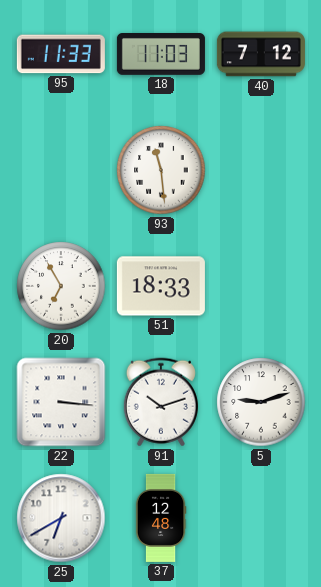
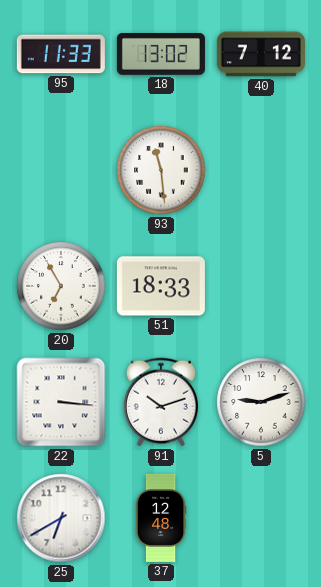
18: 11:03 -> 13:02 (161, 55)
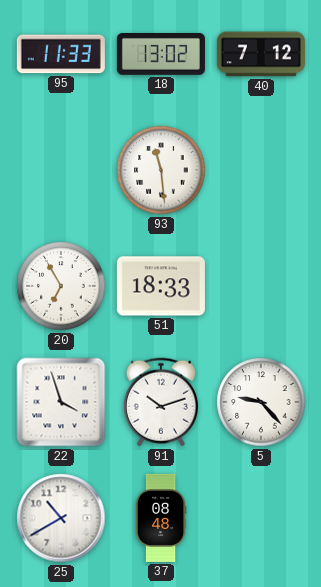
22: 3:16 -> 3:57 (61, 402)
5: 9:12 -> 9:23 (261, 402)
25: 6:40 -> 10:40 (61, 518)
37: 12:48 -> 08:48 (161, 518)
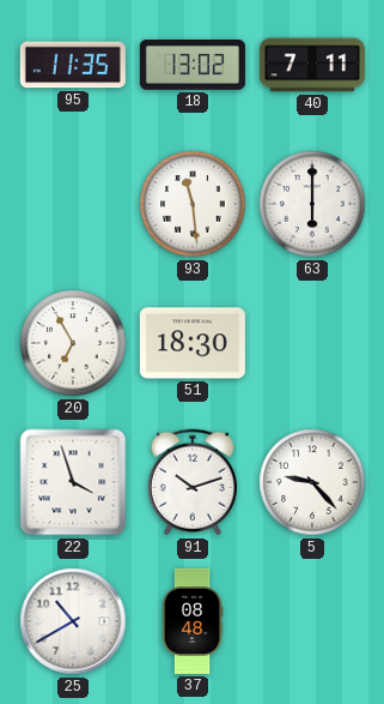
95: 11:33 -> 11:35 (73, 65)
40: 7:12 -> 7:11 (312, 65)
63: none -> 6:00 (312, 204)
51: 18:33 -> 18:30 (193, 343)
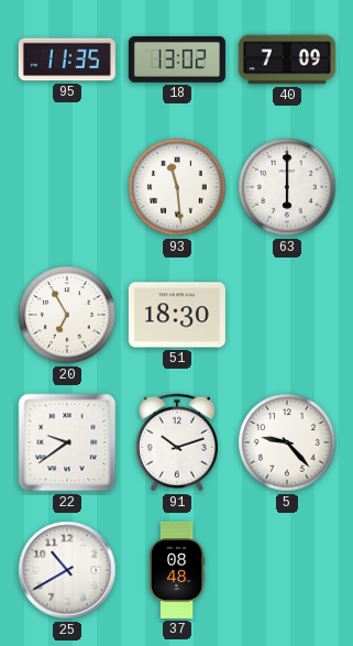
40: 7:11 -> 7:09 (287, 59)
22: 3:57 -> 9:39 (67, 442)
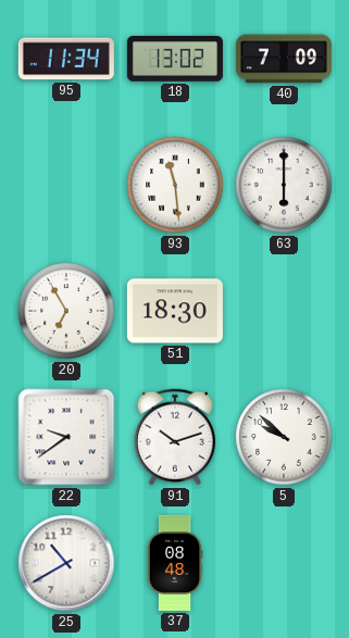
95: 11:35 -> 11:34 (66, 59)
5: 9:23 -> 9:52 (284, 437)
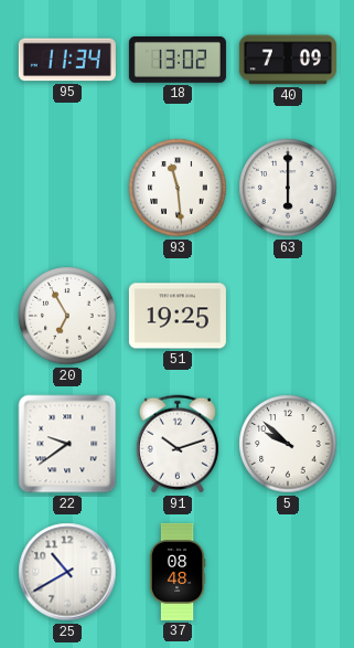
51: 18:30 -> 19:25 (178, 316)
